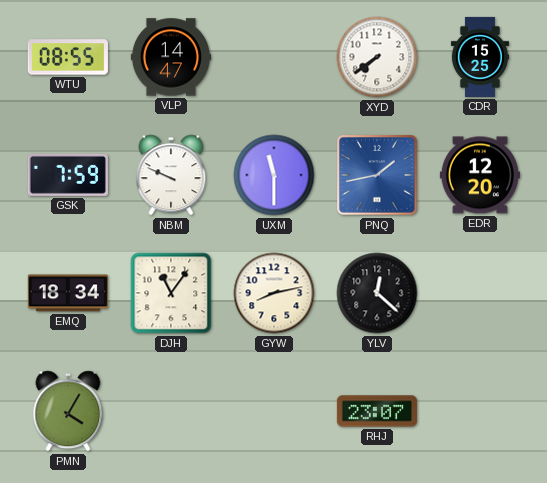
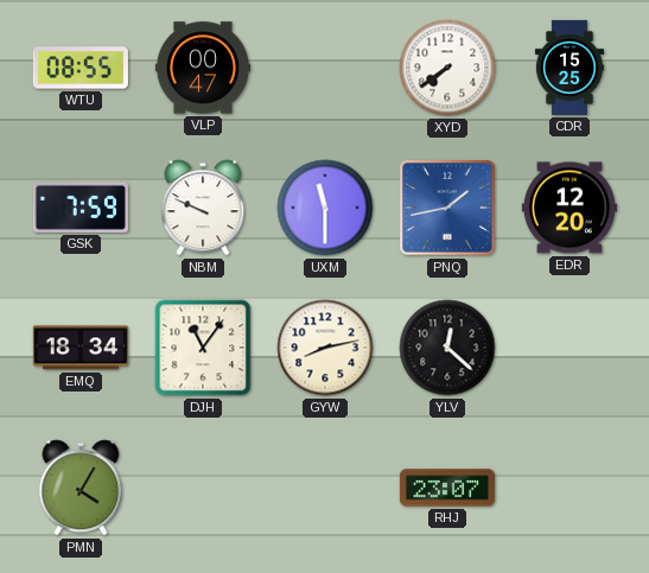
VLP: 14:47 -> 00:47 (203, 68)
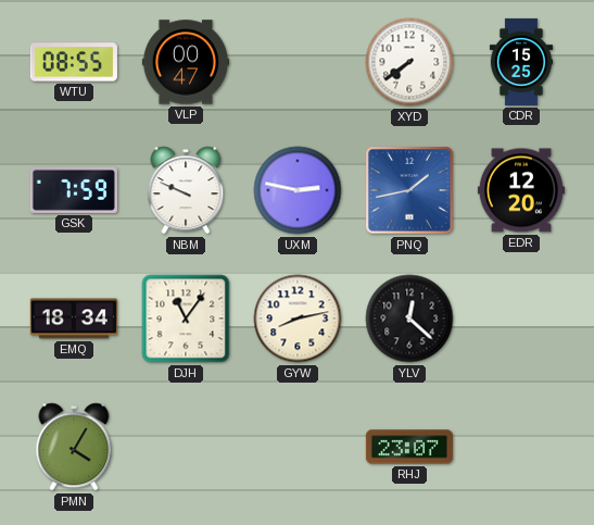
UXM: 11:30 -> 2:47 (298, 190)
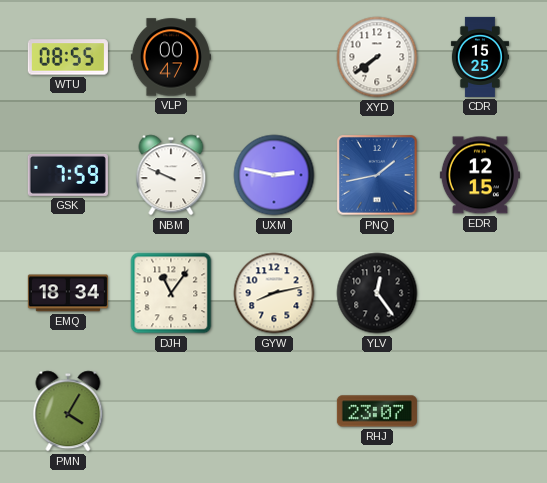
EDR: 12:20 -> 12:15 (480, 175)
YLV: 12:22 -> 12:24 (377, 293)
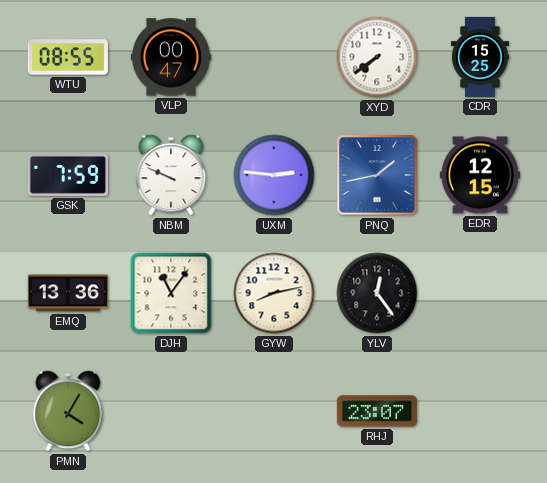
UXM: 2:47 -> 2:46 (274, 175)
EMQ: 18:34 -> 13:36 (68, 293)
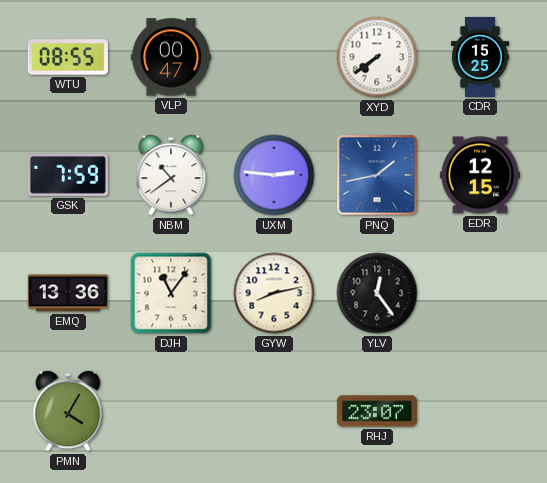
NBM: 9:49 -> 10:39 (171, 175)
